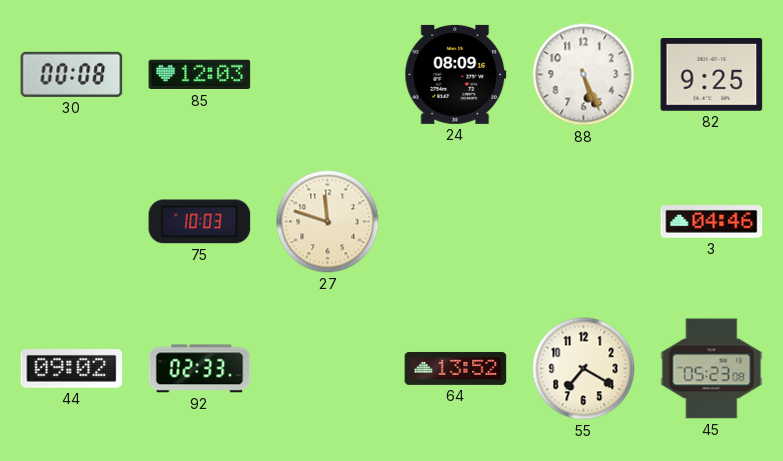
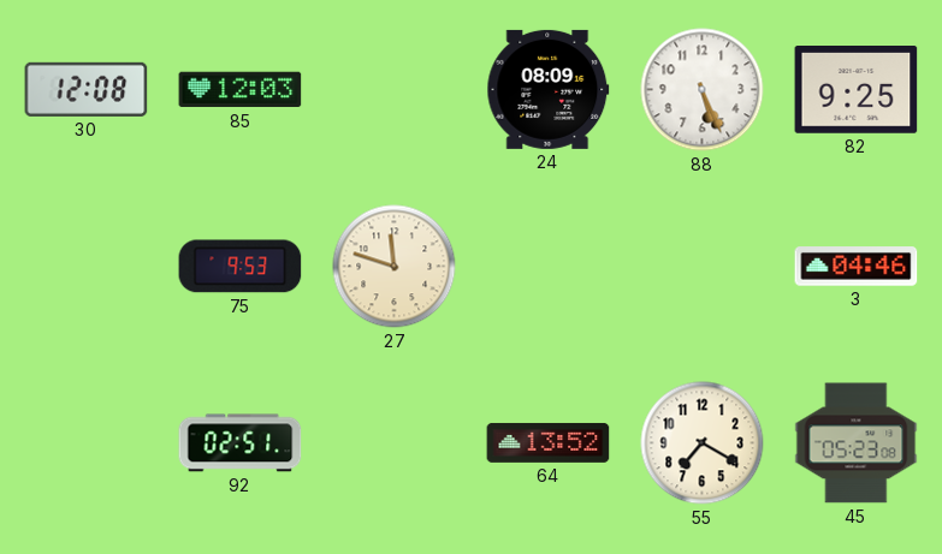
30: 00:08 -> 12:08 (87, 89)
75: 10:03 -> 9:53 (241, 267)
44: 09:02 -> none (72, 369)
92: 02:33 -> 02:51 (241, 443)
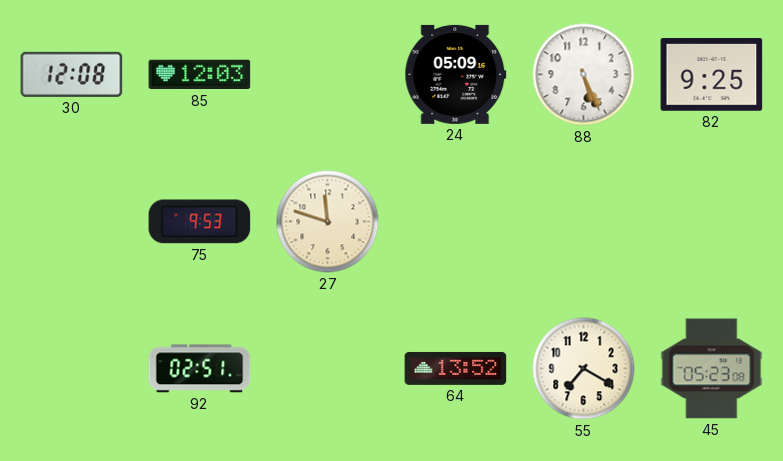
24: 08:09 -> 05:09 (456, 74)
3: 04:46 -> none (857, 267)
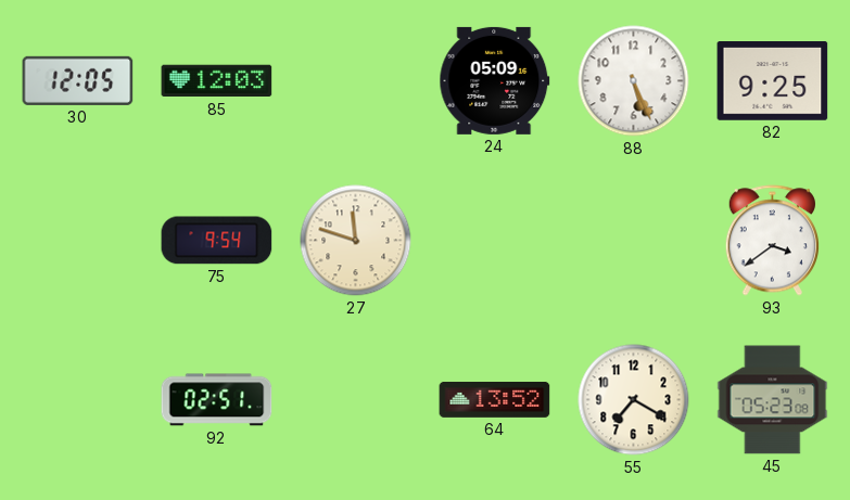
30: 12:08 -> 12:05 (78, 80)
75: 9:53 -> 9:54 (217, 241)
93: none -> 3:39 (772, 241)
